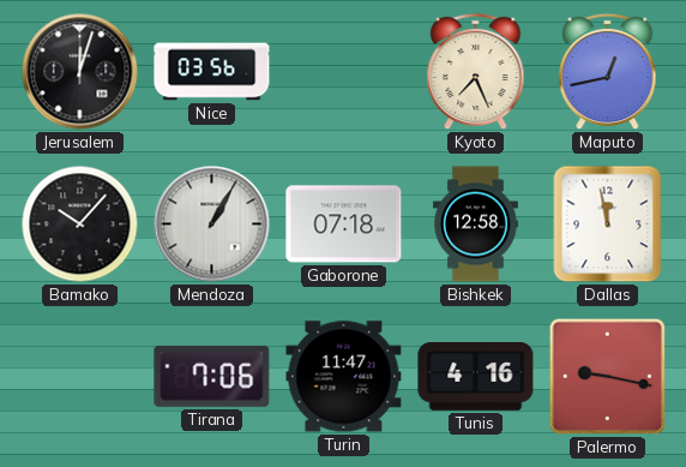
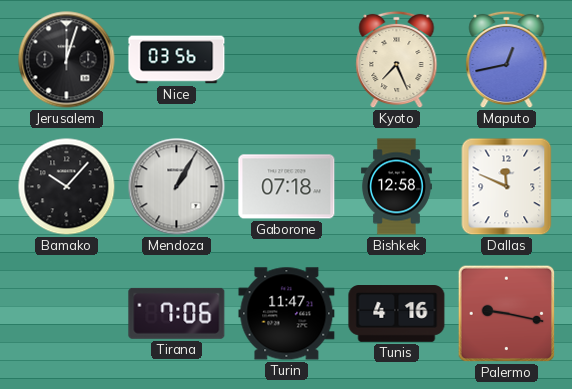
Dallas: 11:58 -> 11:49 (507, 187)
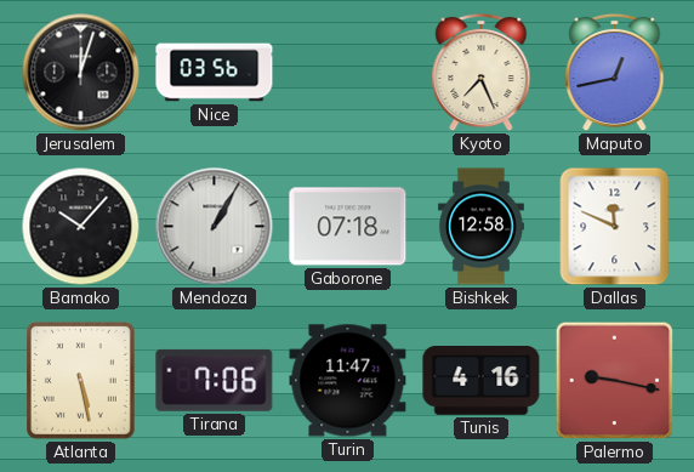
Atlanta: none -> 5:28 (81, 381)
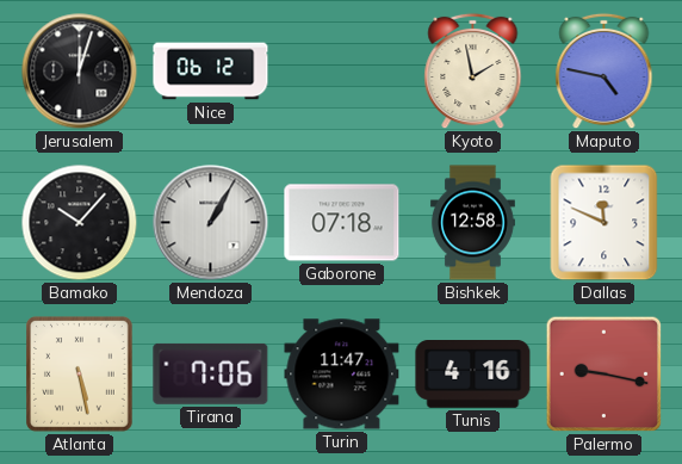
Nice: 03:56 -> 06:12 (211, 72)
Kyoto: 7:26 -> 1:58 (473, 72)
Maputo: 12:43 -> 4:47 (604, 72)
